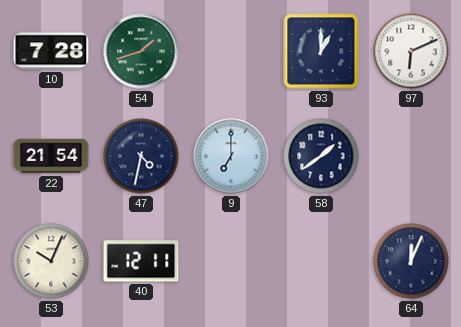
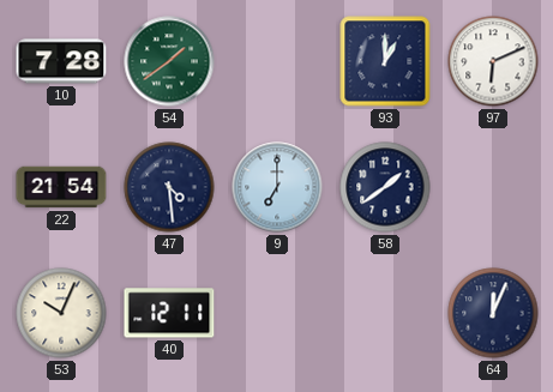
54: 1:42 -> 1:39 (169, 61)
47: 4:32 -> 4:29 (169, 187)
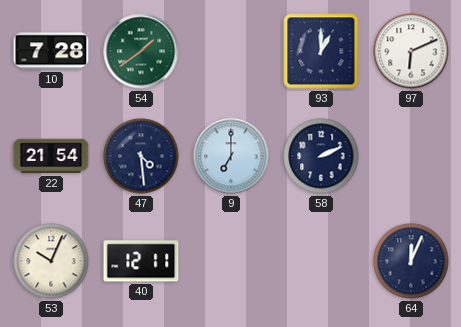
58: 1:39 -> 2:11 (321, 156)
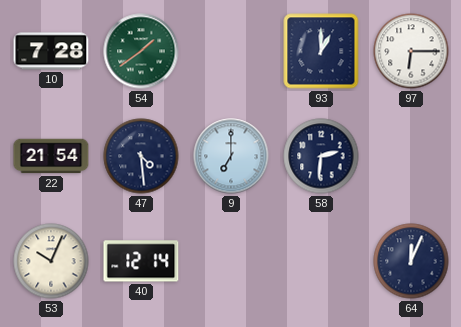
97: 6:11 -> 6:15 (411, 51)
58: 2:11 -> 2:31 (321, 156)
40: 12:11 -> 12:14 (141, 261)
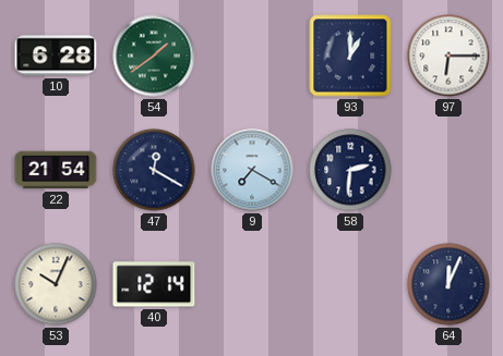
10: 7:28 -> 6:28 (56, 56)
47: 4:29 -> 12:20 (154, 170)
9: 7:00 -> 7:20 (252, 170)
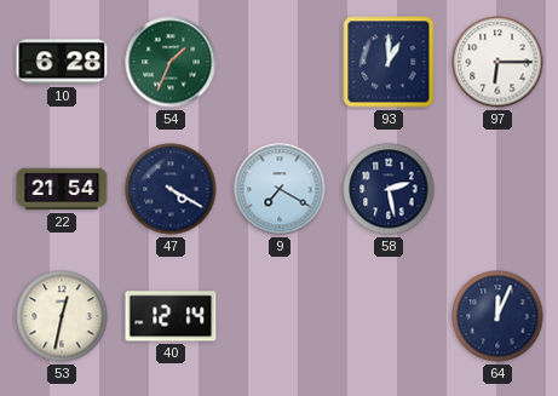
54: 1:39 -> 1:34 (171, 62)
47: 12:20 -> 4:20 (171, 189)
58: 2:31 -> 2:28 (389, 189)
53: 10:04 -> 12:32 (62, 316)
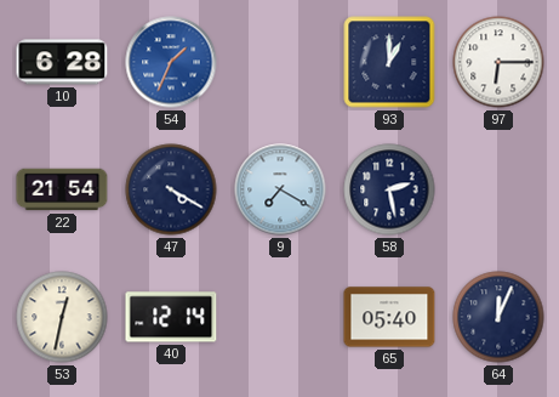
54 dial: green -> blue (171, 62)
65: none -> 05:40 (389, 317)
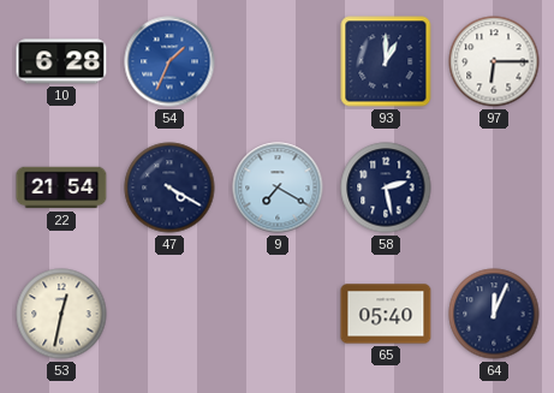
40: 12:14 -> none (171, 317)
